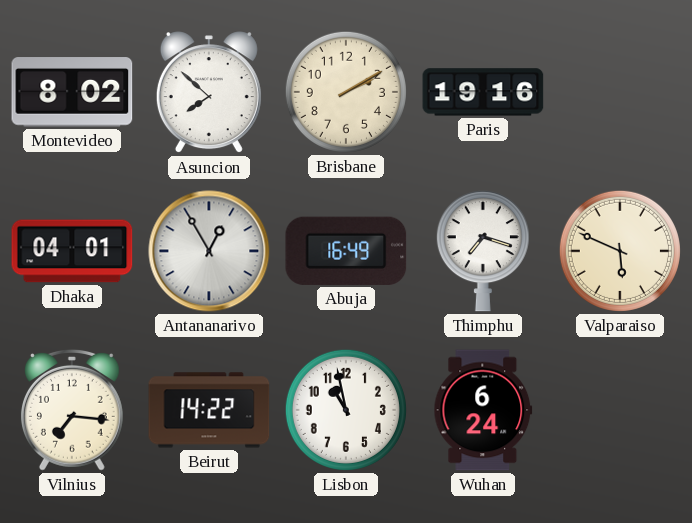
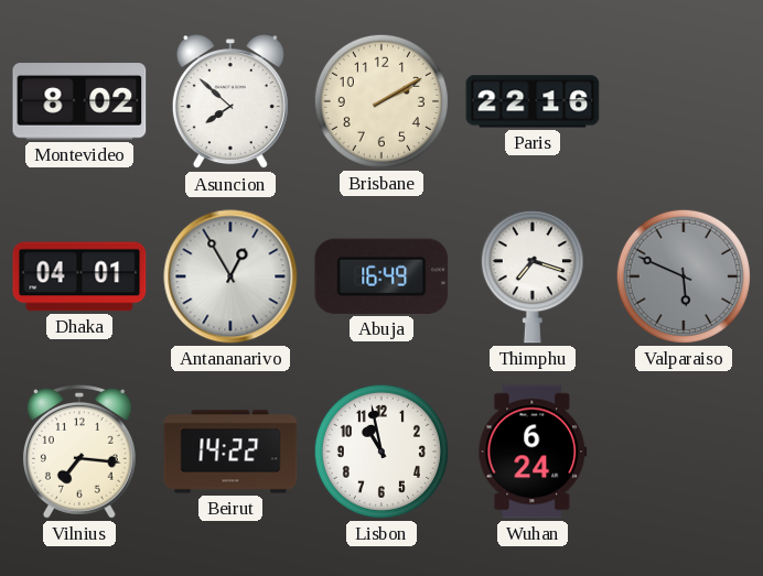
Paris: 19:16 -> 22:16 (533, 101)
Valparaiso dial: cream -> grey (684, 276)
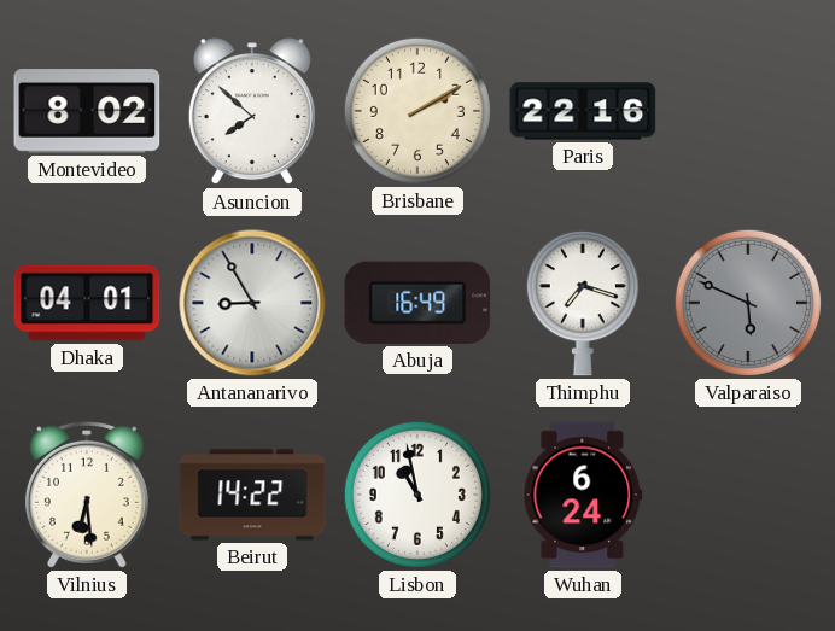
Antananarivo: 12:55 -> 8:55 (252, 303)
Vilnius: 7:16 -> 6:29 (87, 496)
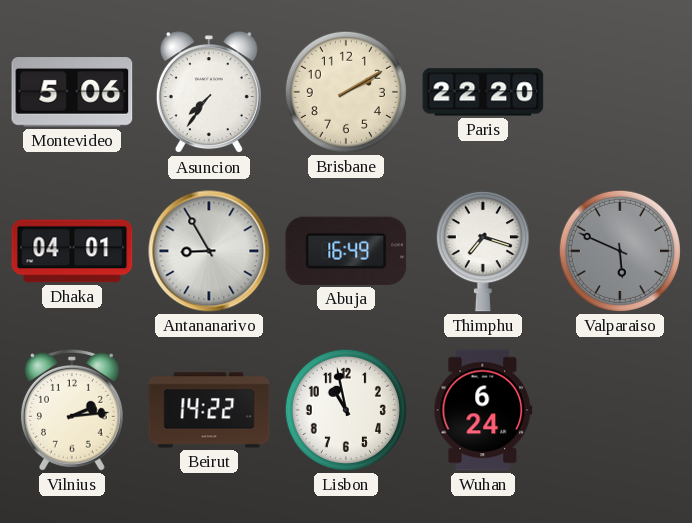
Montevideo: 8:02 -> 5:06 (72, 92)
Asuncion: 7:52 -> 7:36 (209, 93)
Paris: 22:16 -> 22:20 (483, 92)
Vilnius: 6:29 -> 2:14 (72, 411)
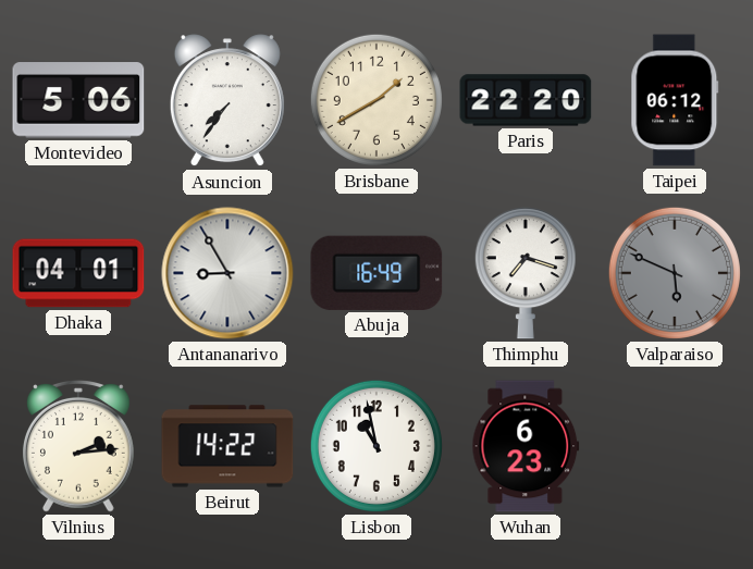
Brisbane: 2:10 -> 1:40 (376, 100)
Taipei: none -> 06:12 (675, 100)
Wuhan: 6:24 -> 6:23 (526, 446)
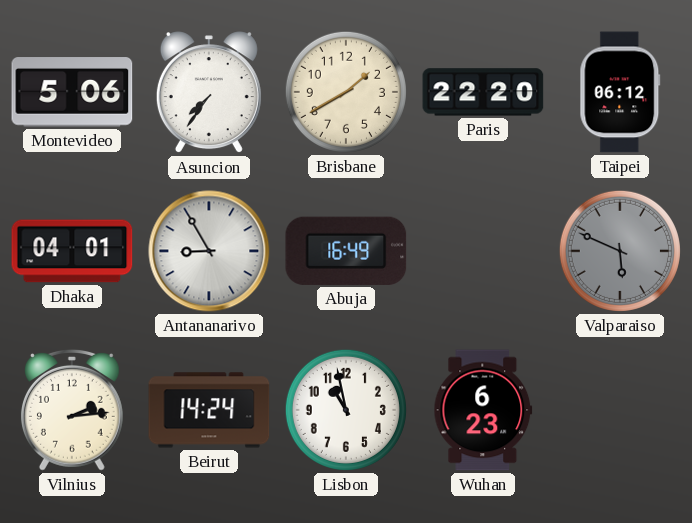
Thimphu: 7:18 -> none (526, 273)
Beirut: 14:22 -> 14:24 (209, 410)
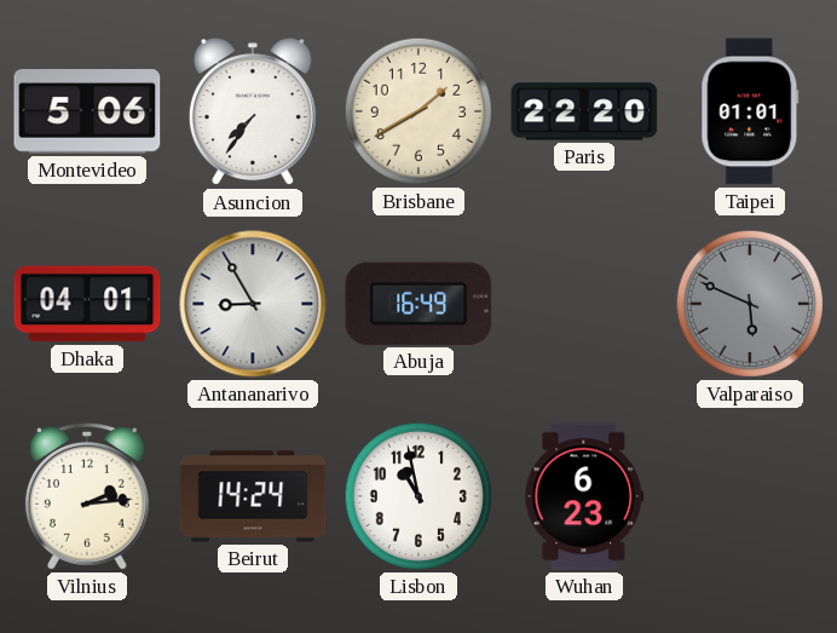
Taipei: 06:12 -> 01:01 (750, 111)
